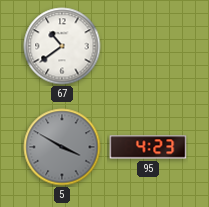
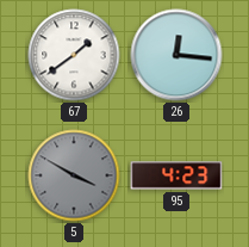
67: 10:39 -> 1:39 (74, 55)
26: none -> 12:16 (176, 55)
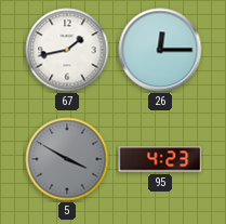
67: 1:39 -> 1:43 (67, 50)
26: 12:16 -> 12:15 (160, 50)
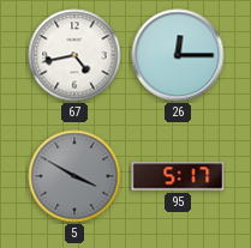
67: 1:43 -> 4:43 (74, 55)
95: 4:23 -> 5:17 (178, 176)
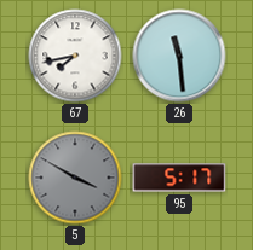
67: 4:43 -> 7:43 (75, 56)
26: 12:15 -> 11:29 (179, 56)
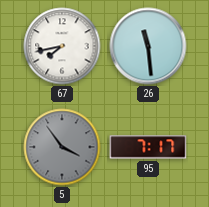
5: 3:50 -> 3:54 (62, 147)
95: 5:17 -> 7:17 (148, 147)
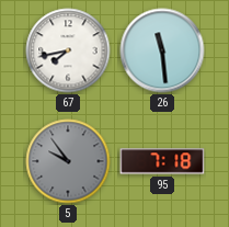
5: 3:54 -> 9:54 (68, 161)
95: 7:17 -> 7:18 (162, 161)
